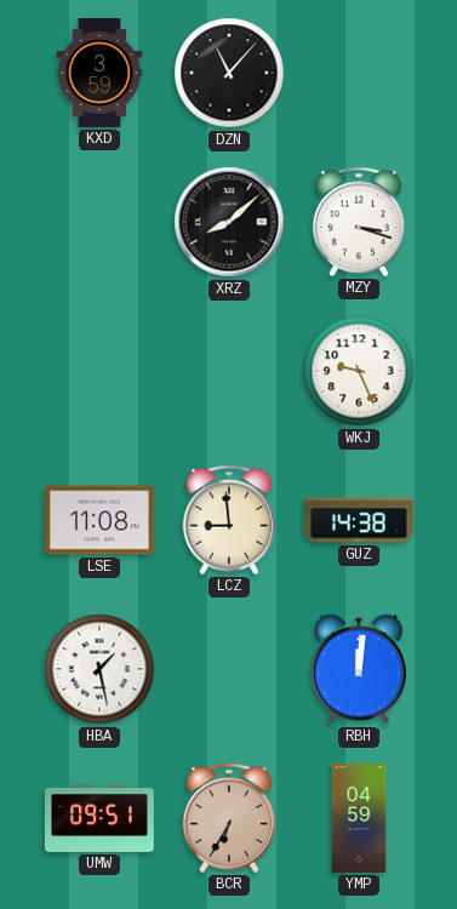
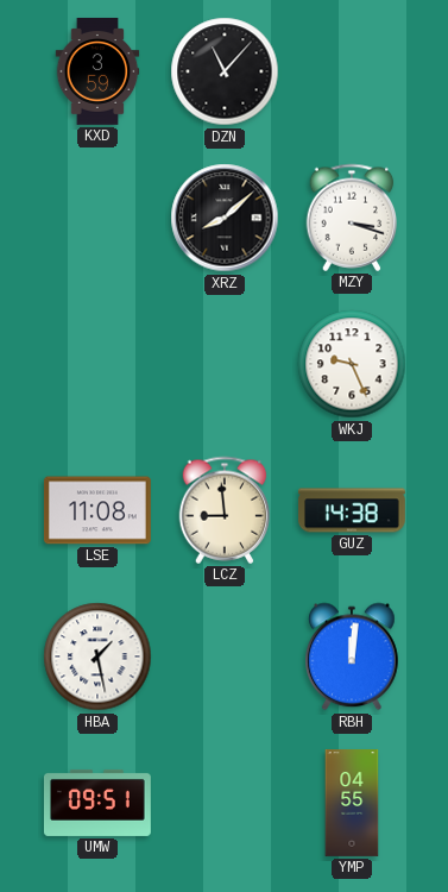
BCR: 6:35 -> none (229, 818)
YMP: 04:59 -> 04:55 (352, 804)
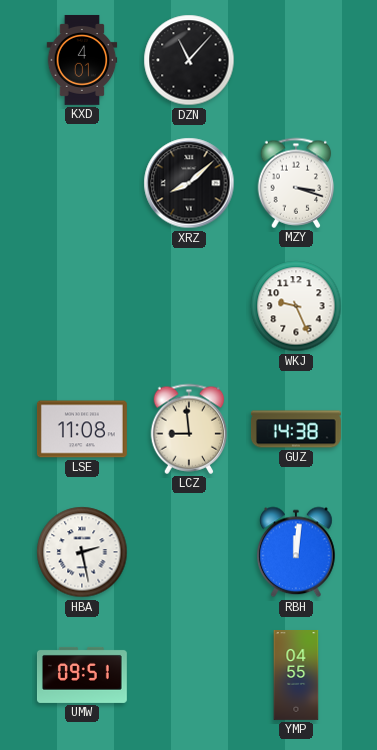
KXD: 3:59 -> 4:01 (82, 60)
HBA: 1:28 -> 2:28 (82, 552)
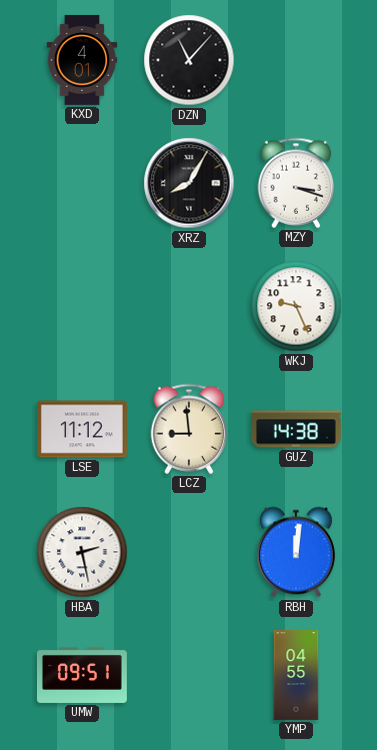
XRZ: 8:08 -> 8:05 (189, 183)
LSE: 11:08 -> 11:12 (82, 429)
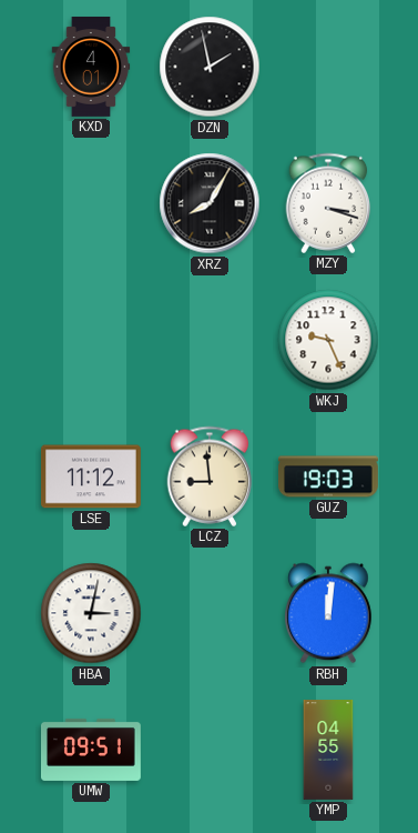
DZN: 11:07 -> 1:58 (210, 67)
GUZ: 14:38 -> 19:03 (328, 476)
HBA: 2:28 -> 3:02 (91, 613)
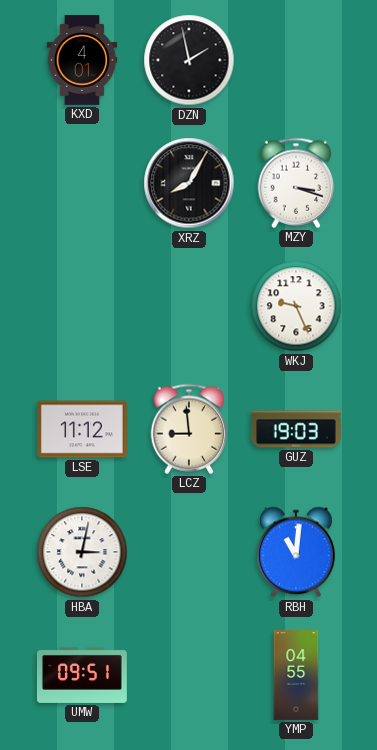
RBH: 12:01 -> 11:01 (297, 552)
